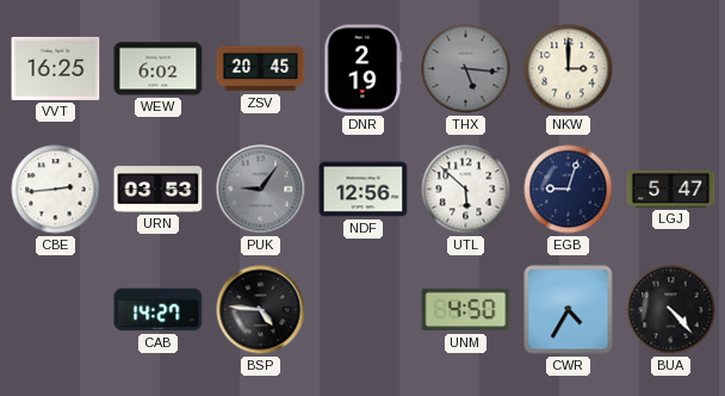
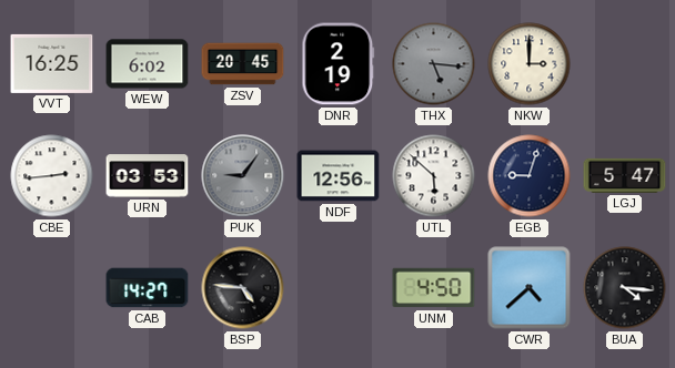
CWR: 4:35 -> 4:38 (530, 288)
BUA: 4:23 -> 4:16 (625, 288)
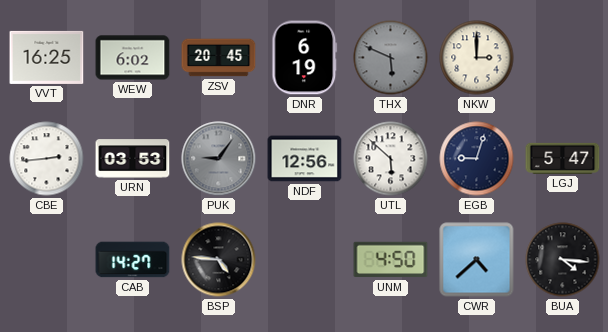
DNR: 2:19 -> 6:19 (305, 58)
THX: 5:16 -> 5:49 (391, 58)
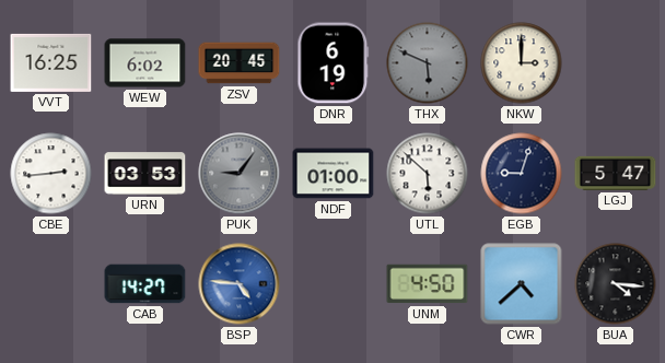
NDF: 12:56 -> 01:00 (334, 174)
BSP dial: black -> blue (240, 284)
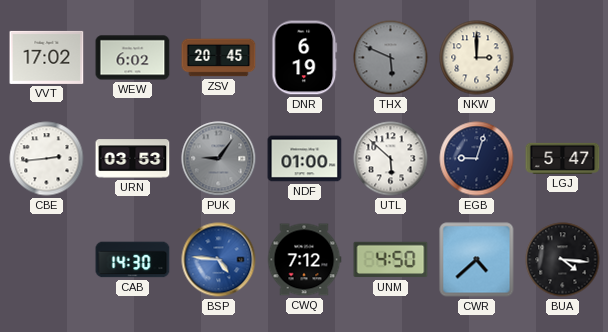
VVT: 16:25 -> 17:02 (47, 57)
CAB: 14:27 -> 14:30 (133, 260)
CWQ: none -> 7:12 (304, 260)
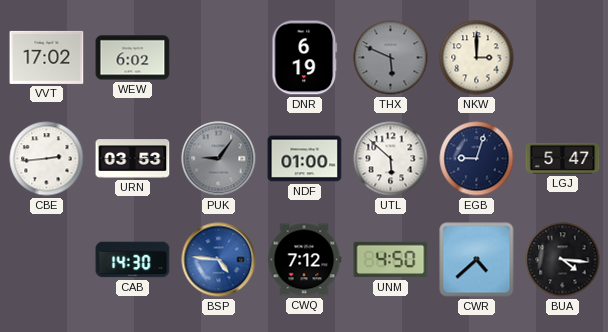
ZSV: 20:45 -> none (219, 58)
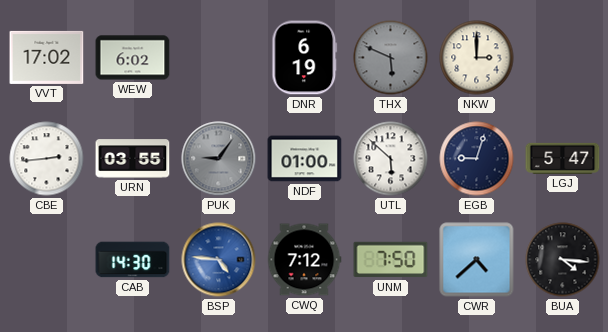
URN: 03:53 -> 03:55 (133, 159)
UNM: 4:50 -> 7:50 (391, 260)
